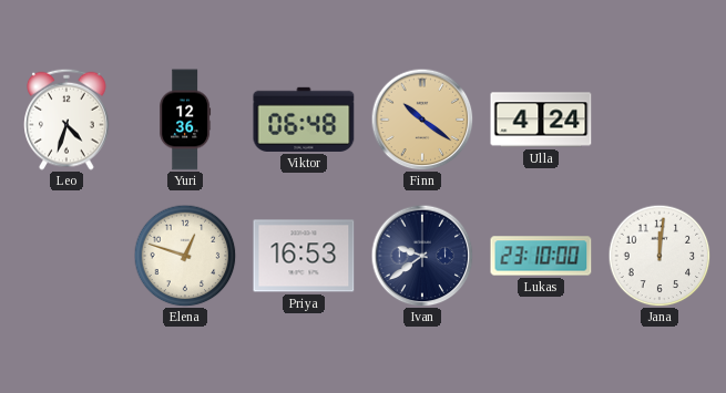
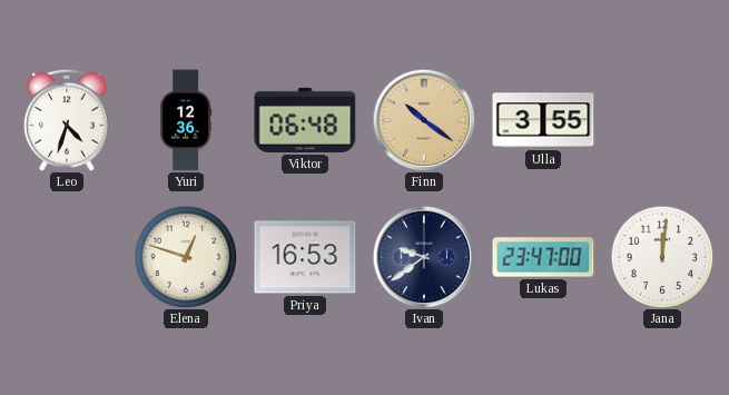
Ulla: 4:24 -> 3:55 (543, 120)
Lukas: 23:10 -> 23:47 (543, 257)
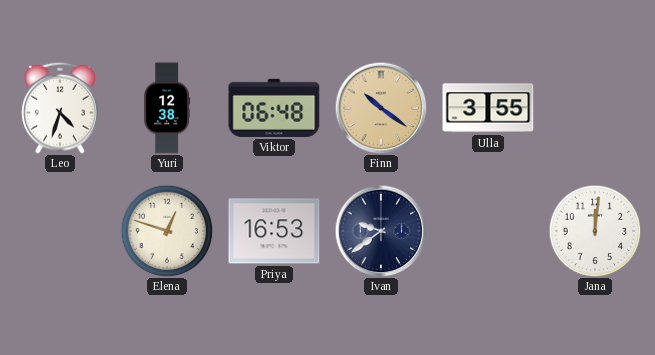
Yuri: 12:36 -> 12:38 (167, 108)
Lukas: 23:47 -> none (543, 257)
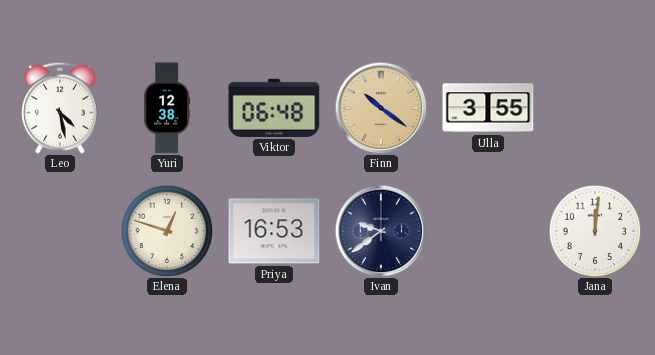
Leo: 4:33 -> 4:28 (60, 108)
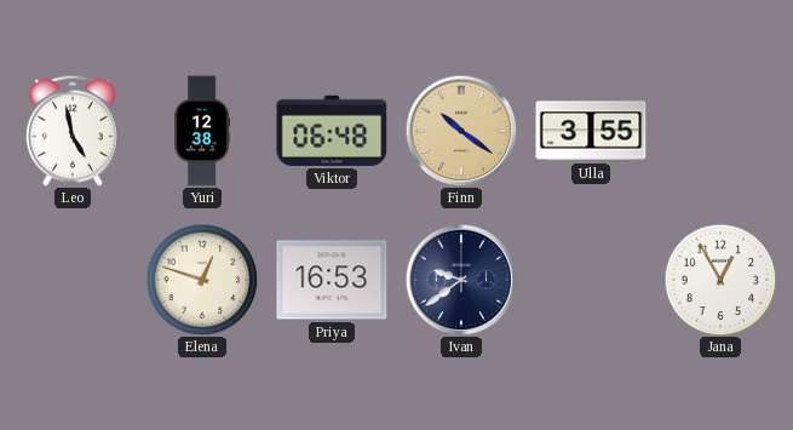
Leo: 4:28 -> 4:58 (73, 131)
Jana: 12:01 -> 12:55 (720, 280)
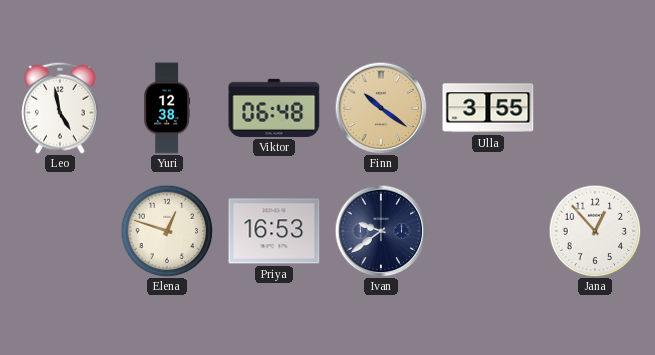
Jana: 12:55 -> 12:53 (595, 231)
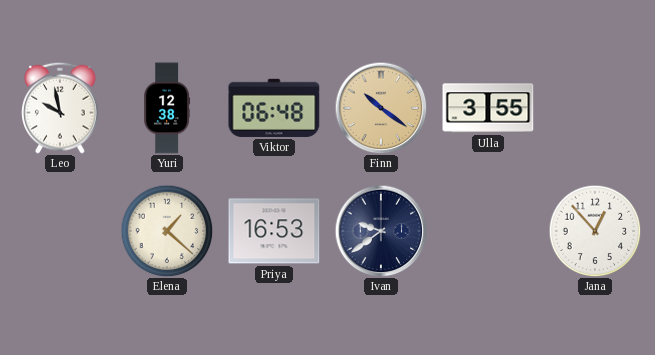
Leo: 4:58 -> 9:58 (60, 108)
Elena: 12:48 -> 1:22 (167, 231)
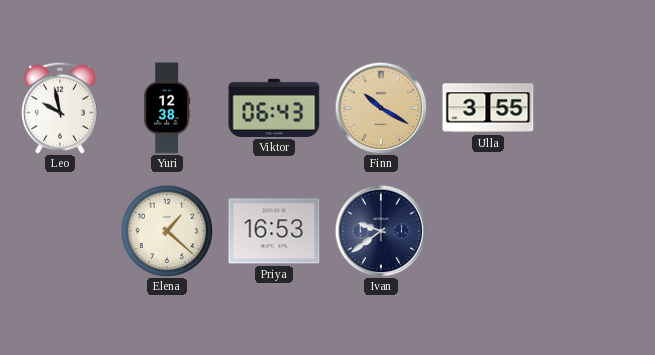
Viktor: 06:48 -> 06:43 (274, 108)
Finn: 10:21 -> 10:20 (381, 108)
Jana: 12:53 -> none (595, 231)
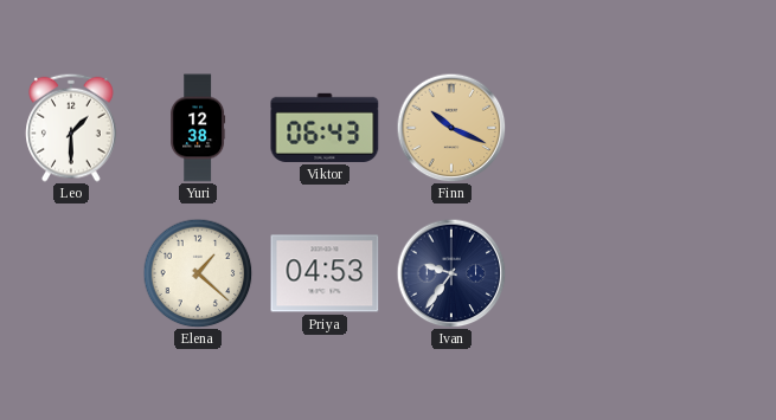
Leo: 9:58 -> 1:30 (71, 128)
Finn: 10:20 -> 10:19 (451, 128)
Ulla: 3:55 -> none (488, 108)
Priya: 16:53 -> 04:53 (325, 273)
Ivan: 9:39 -> 9:36 (451, 273)
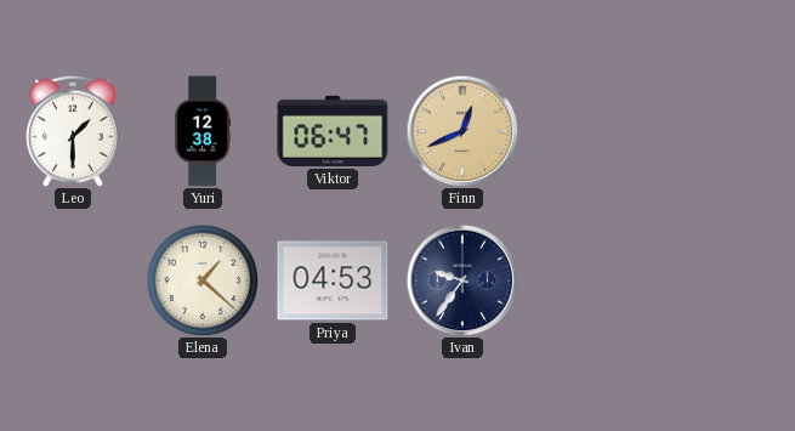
Viktor: 06:43 -> 06:47 (333, 131)
Finn: 10:19 -> 12:41 (462, 131)
